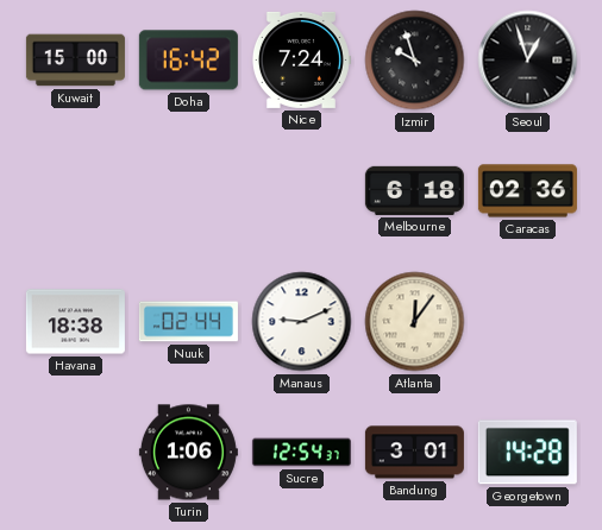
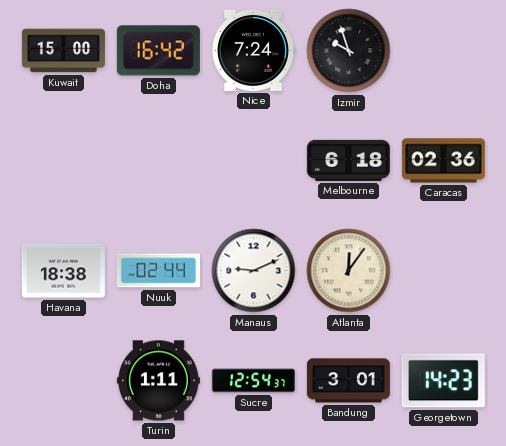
Seoul: 12:57 -> none (528, 61)
Turin: 1:06 -> 1:11 (158, 381)
Georgetown: 14:28 -> 14:23 (443, 381)
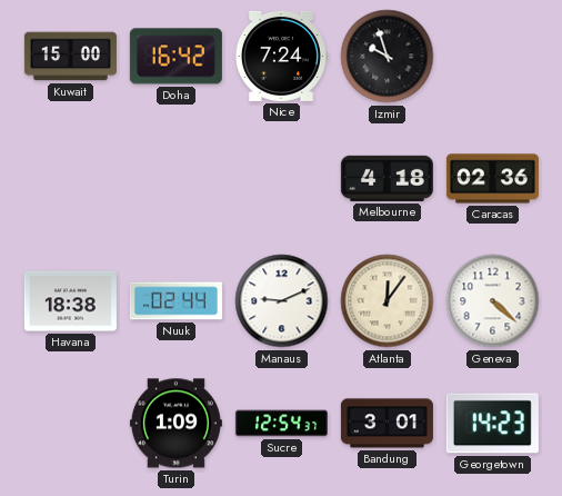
Melbourne: 6:18 -> 4:18 (387, 178)
Geneva: none -> 4:22 (493, 301)
Turin: 1:11 -> 1:09 (175, 424)
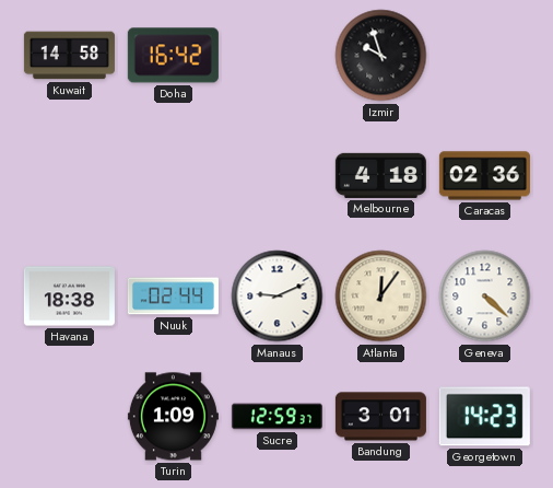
Kuwait: 15:00 -> 14:58 (69, 56)
Nice: 7:24 -> none (281, 56)
Sucre: 12:54 -> 12:59 (276, 417)
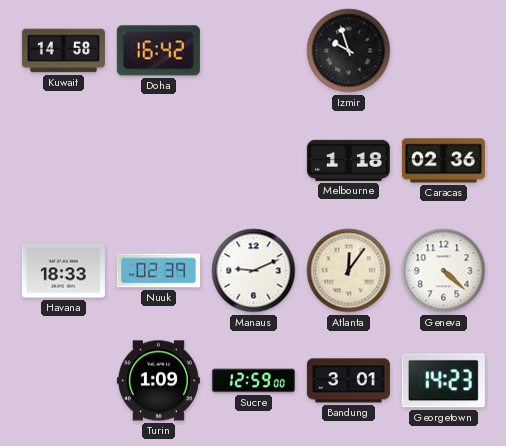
Melbourne: 4:18 -> 1:18 (348, 160)
Havana: 18:38 -> 18:33 (63, 271)
Nuuk: 02:44 -> 02:39 (158, 271)
Sucre: 12:59:37 -> 12:59:00 (253, 381)
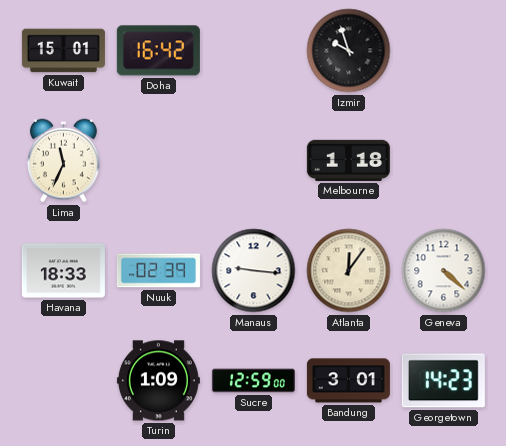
Kuwait: 14:58 -> 15:01 (63, 51)
Lima: none -> 11:34 (64, 161)
Caracas: 02:36 -> none (443, 161)
Manaus: 9:11 -> 9:16 (254, 271)
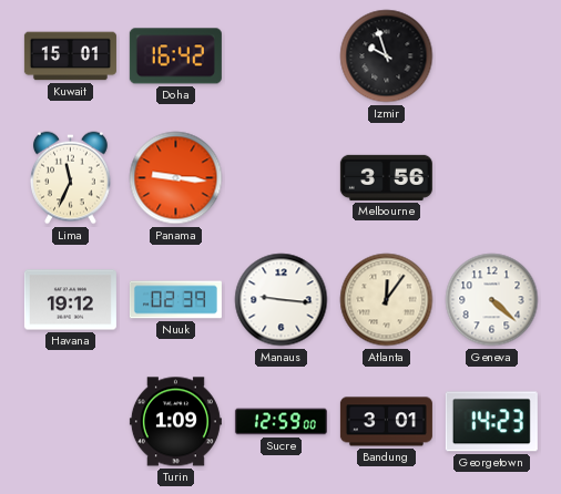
Panama: none -> 9:16 (176, 178)
Melbourne: 1:18 -> 3:56 (386, 177)
Havana: 18:33 -> 19:12 (70, 300)
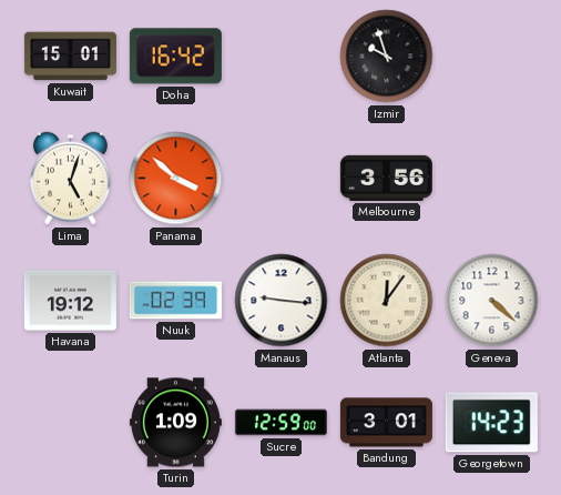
Lima: 11:34 -> 5:03 (71, 179)
Panama: 9:16 -> 3:52 (176, 179)
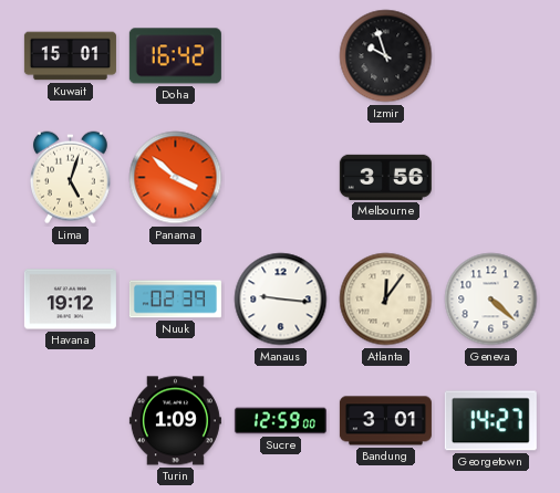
Georgetown: 14:23 -> 14:27 (490, 421)
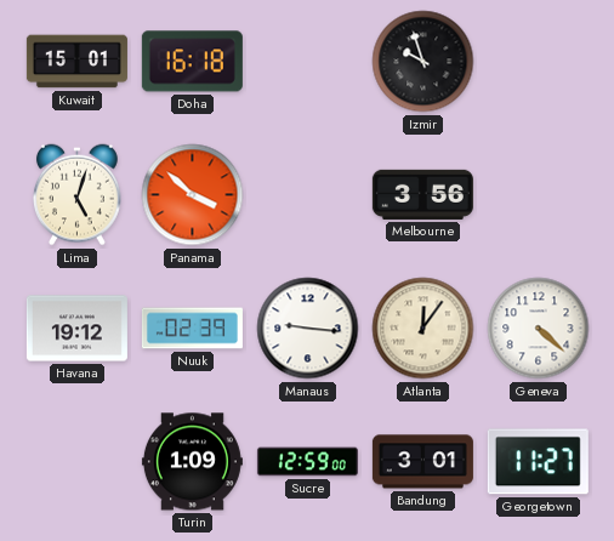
Doha: 16:42 -> 16:18 (192, 62)
Georgetown: 14:27 -> 11:27 (538, 462)
